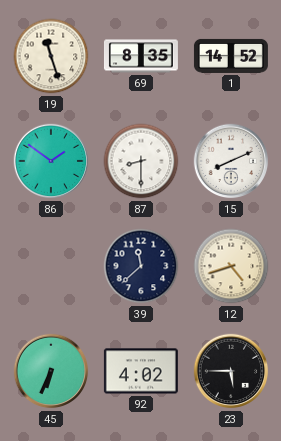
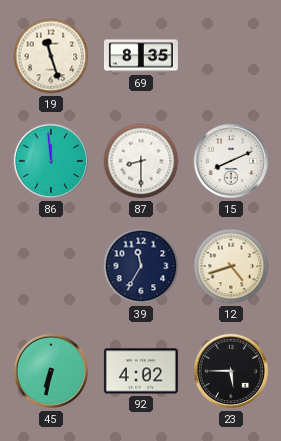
1: 14:52 -> none (231, 56)
86: 1:51 -> 11:59 (51, 161)
39: 11:38 -> 11:35 (141, 266)
45: 6:34 -> 6:32 (51, 371)
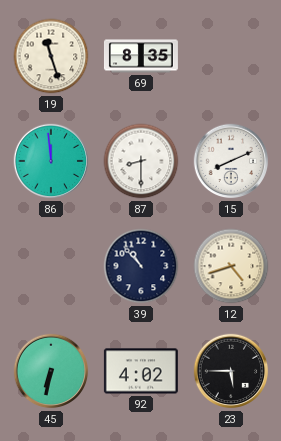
39: 11:35 -> 10:53 (141, 266)
